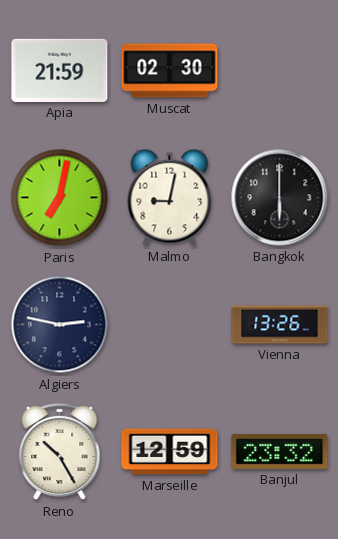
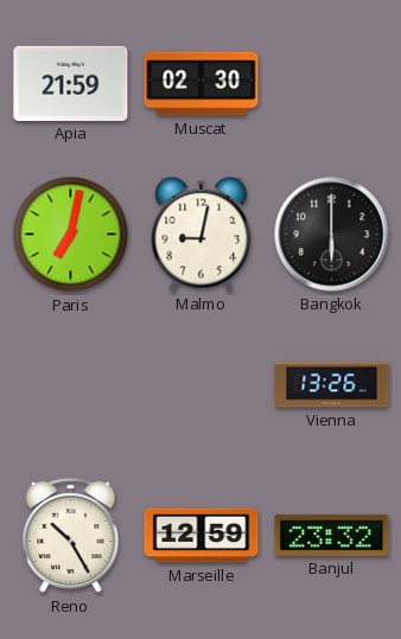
Algiers: 2:47 -> none (60, 325)
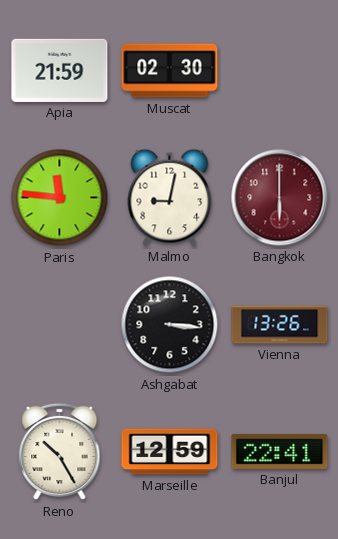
Paris: 7:02 -> 11:46 (60, 198)
Bangkok dial: black -> burgundy (280, 198)
Ashgabat: none -> 3:16 (170, 325)
Banjul: 23:32 -> 22:41 (280, 451)
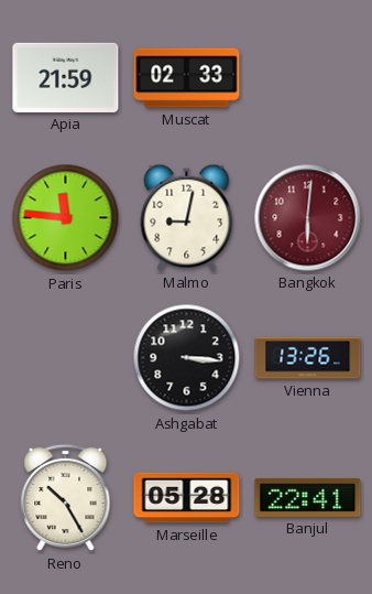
Muscat: 02:30 -> 02:33 (187, 78)
Bangkok: 6:00 -> 6:01 (308, 218)
Marseille: 12:59 -> 05:28 (187, 498)
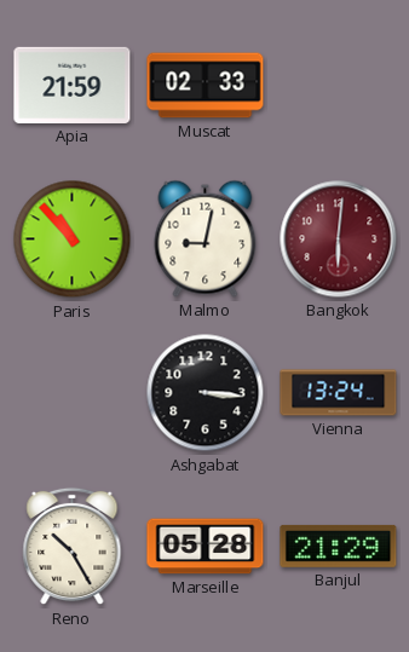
Paris: 11:46 -> 10:53 (73, 240)
Vienna: 13:26 -> 13:24 (339, 393)
Banjul: 22:41 -> 21:29 (339, 546)
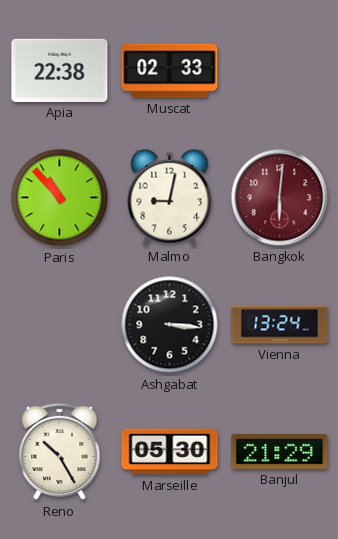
Apia: 21:59 -> 22:38 (60, 70)
Marseille: 05:28 -> 05:30 (170, 452)
